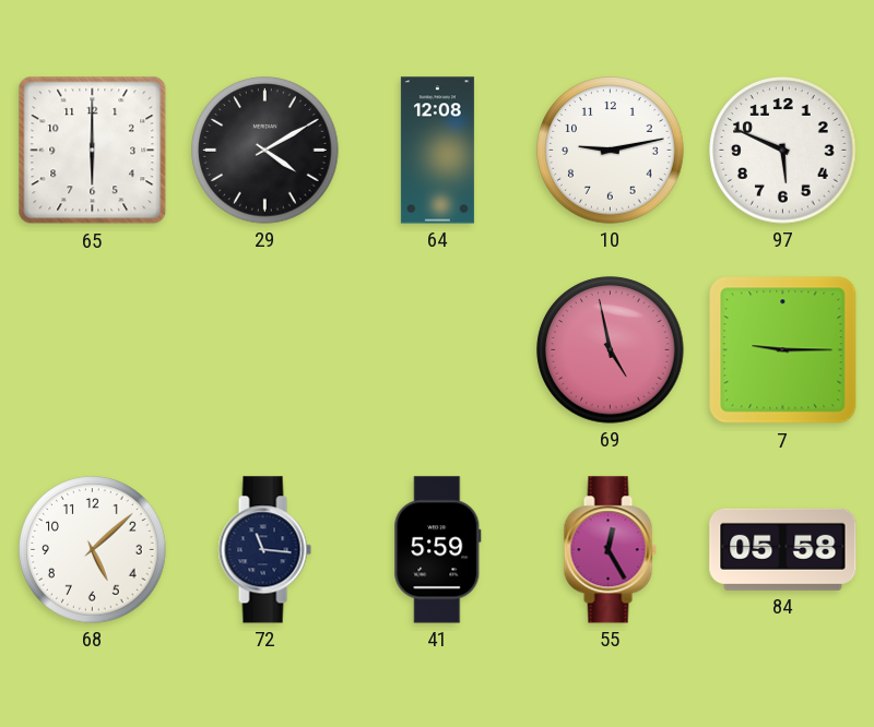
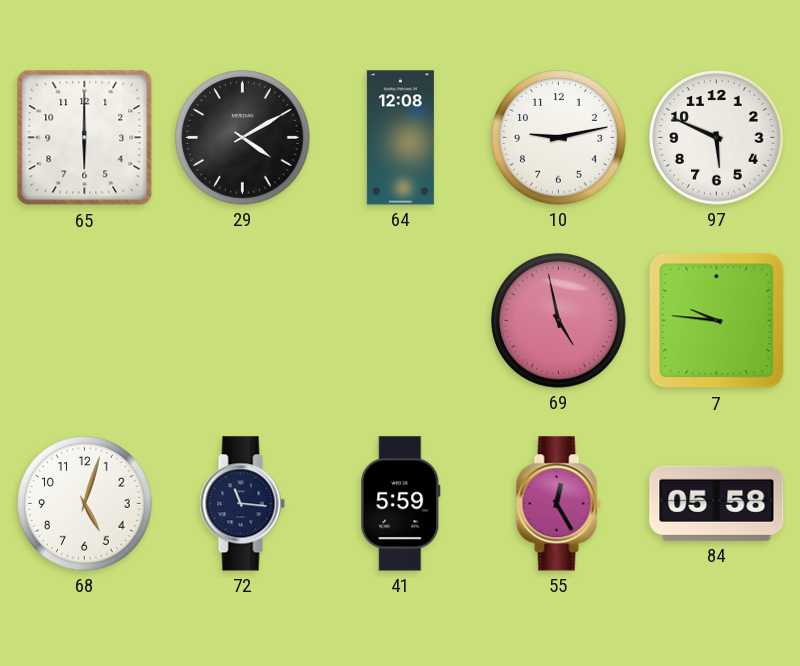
7: 9:15 -> 9:46 (717, 321)
68: 5:08 -> 5:03 (85, 504)
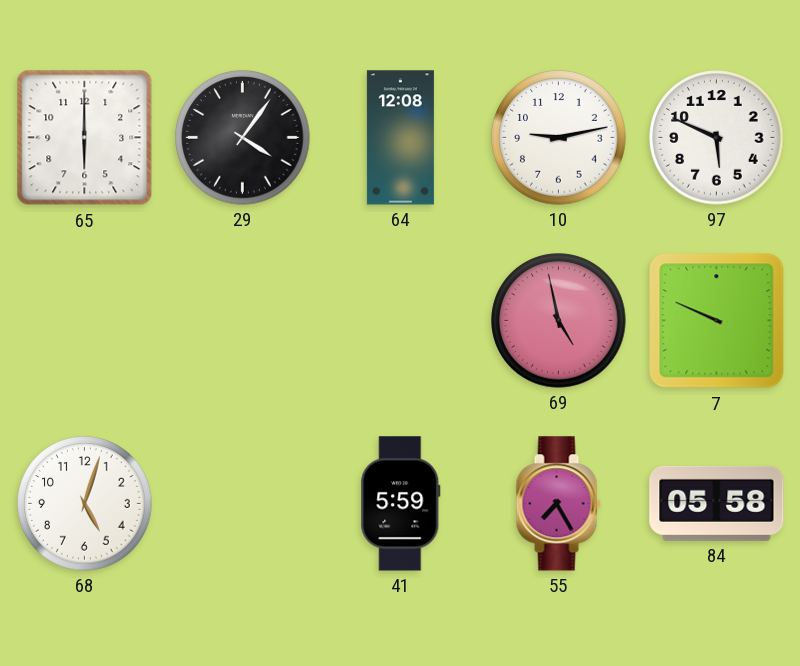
29: 4:10 -> 4:06 (243, 138)
7: 9:46 -> 9:49 (717, 321)
72: 11:16 -> none (242, 504)
55: 12:25 -> 7:25 (558, 504)
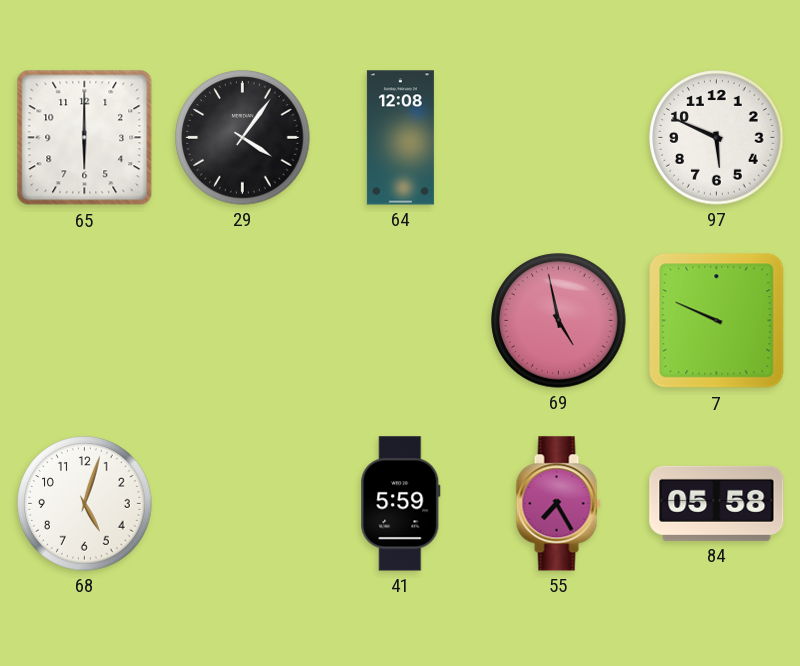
10: 9:13 -> none (559, 138)
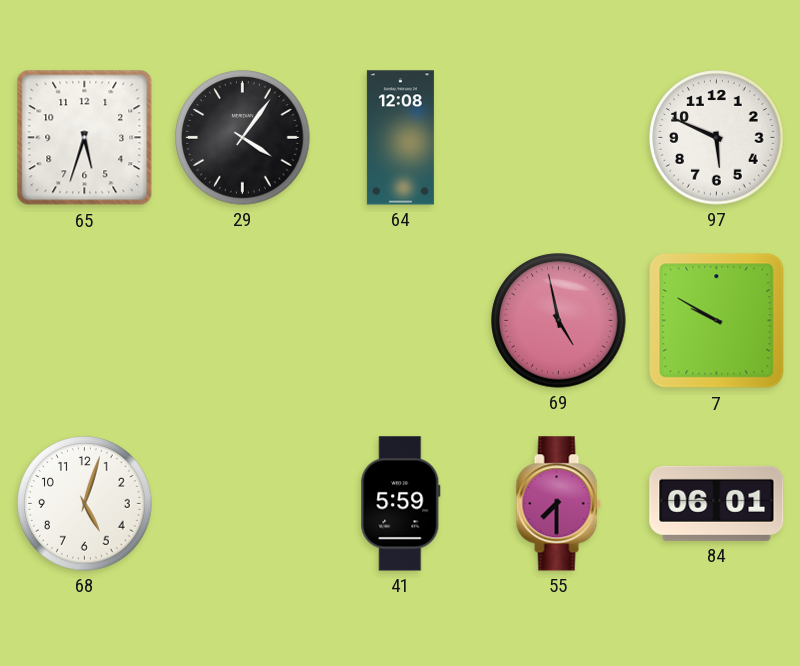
65: 6:00 -> 5:33 (85, 138)
7: 9:49 -> 9:50 (717, 321)
55: 7:25 -> 7:30 (558, 504)
84: 05:58 -> 06:01 (717, 503)
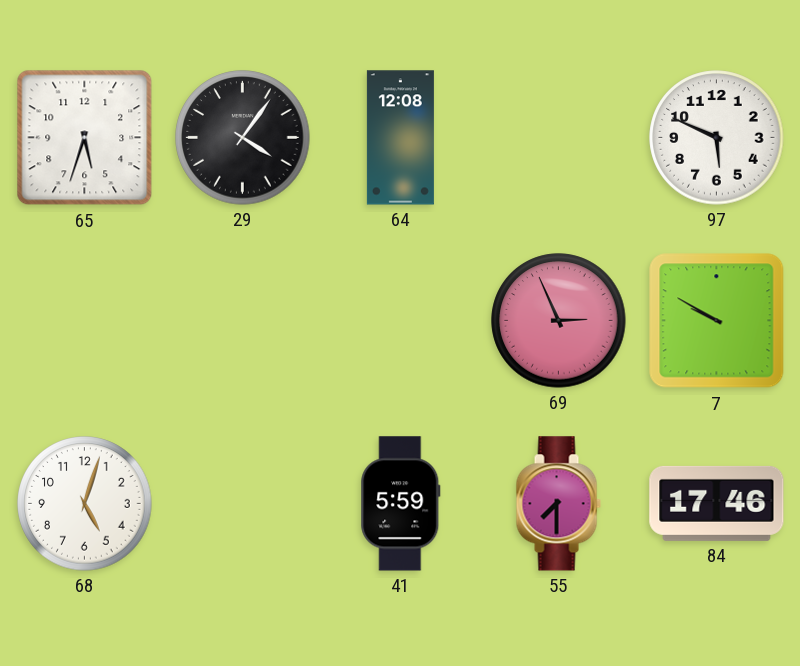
69: 4:58 -> 2:56 (559, 321)
84: 06:01 -> 17:46 (717, 503)
